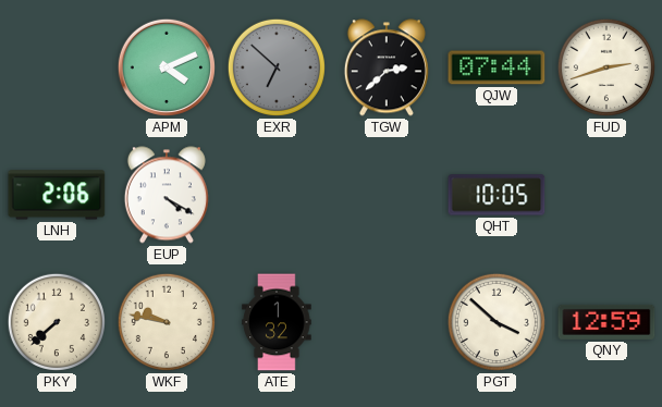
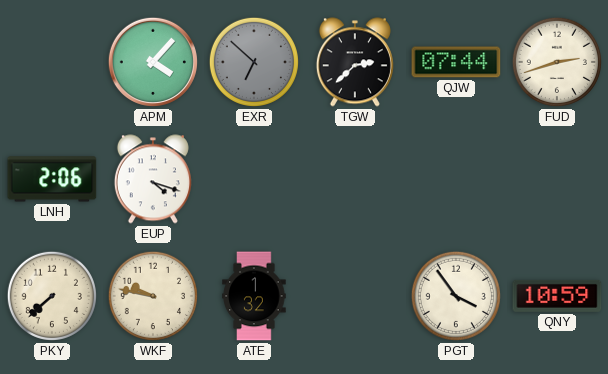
APM: 4:11 -> 4:07 (153, 62)
EUP: 4:20 -> 4:18 (153, 179)
QHT: 10:05 -> none (497, 195)
PGT: 3:52 -> 3:54 (456, 296)
QNY: 12:59 -> 10:59 (557, 296)
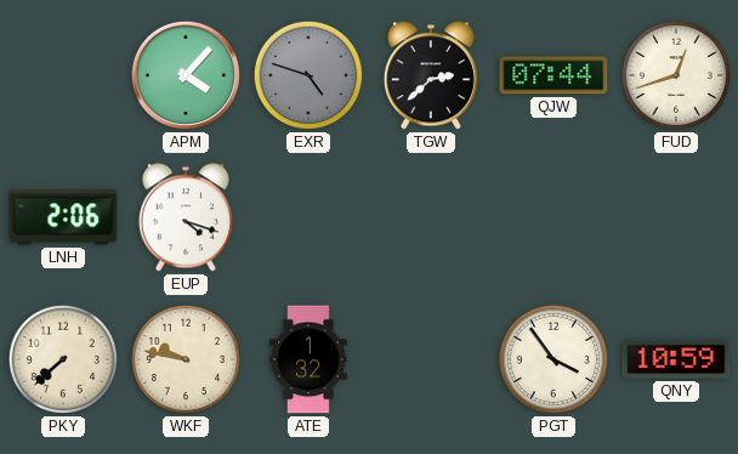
EXR: 6:52 -> 4:48 (308, 75)
FUD: 2:42 -> 12:42 (676, 75)
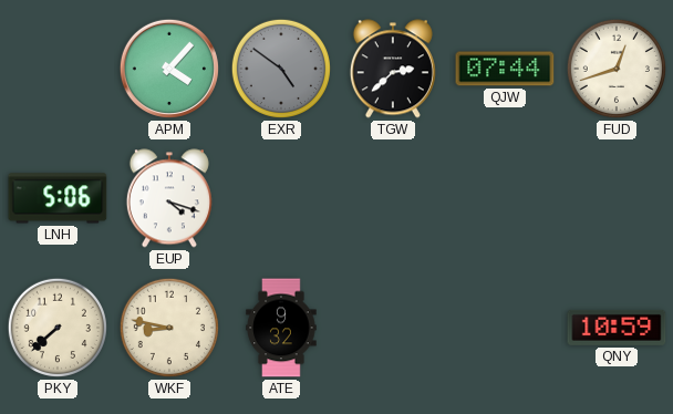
EXR: 4:48 -> 4:51 (281, 69)
LNH: 2:06 -> 5:06 (58, 198)
WKF: 9:47 -> 8:47 (169, 328)
ATE: 1:32 -> 9:32 (281, 328)
PGT: 3:54 -> none (553, 359)
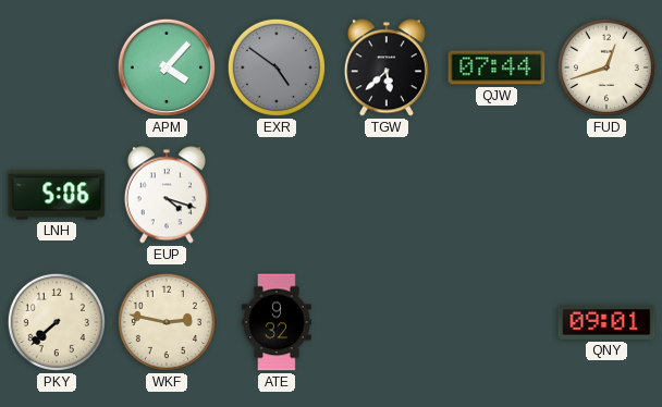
TGW: 2:38 -> 5:38 (387, 67)
WKF: 8:47 -> 2:47 (167, 322)
QNY: 10:59 -> 09:01 (606, 322)
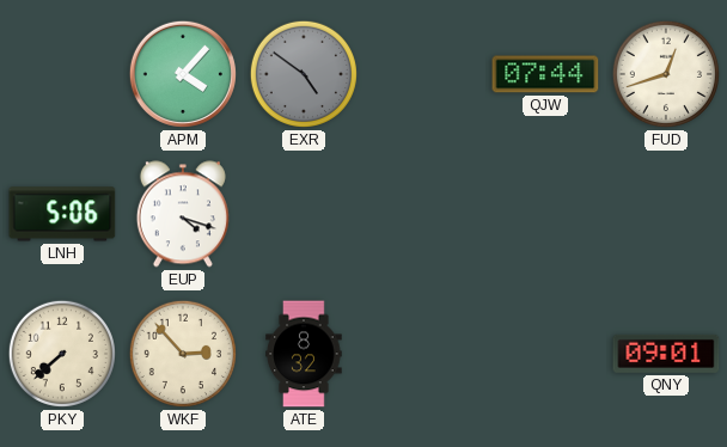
TGW: 5:38 -> none (387, 67)
WKF: 2:47 -> 2:53 (183, 354)
ATE: 9:32 -> 8:32 (304, 354)
